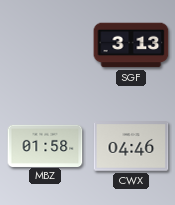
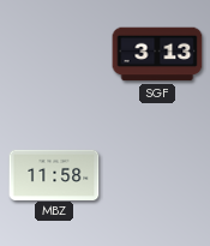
MBZ: 01:58 -> 11:58 (54, 174)
CWX: 04:46 -> none (131, 146)
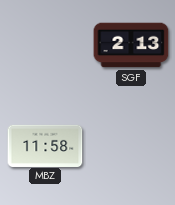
SGF: 3:13 -> 2:13 (131, 45)
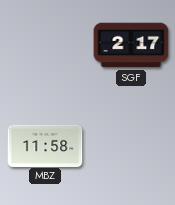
SGF: 2:13 -> 2:17 (131, 45)
